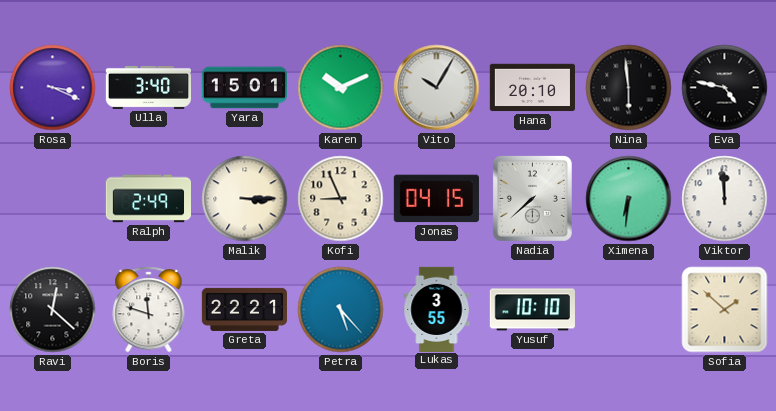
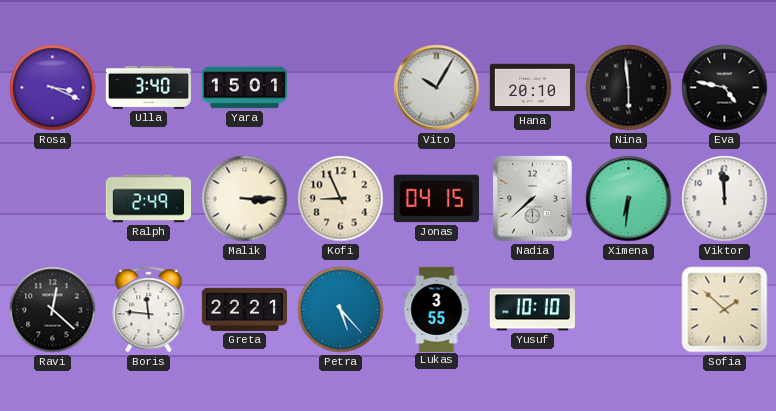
Karen: 10:11 -> none (341, 88)
Boris: 11:48 -> 11:46 (149, 310)
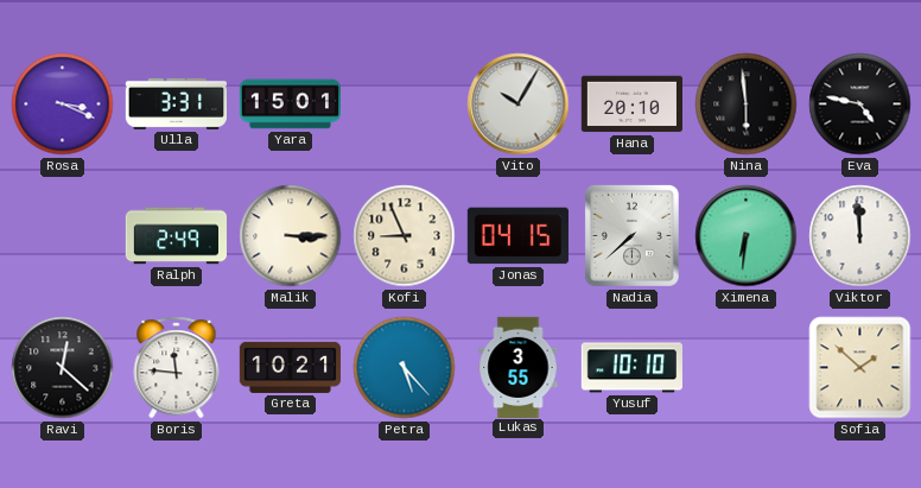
Ulla: 3:40 -> 3:31 (176, 103)
Greta: 22:21 -> 10:21 (290, 367)
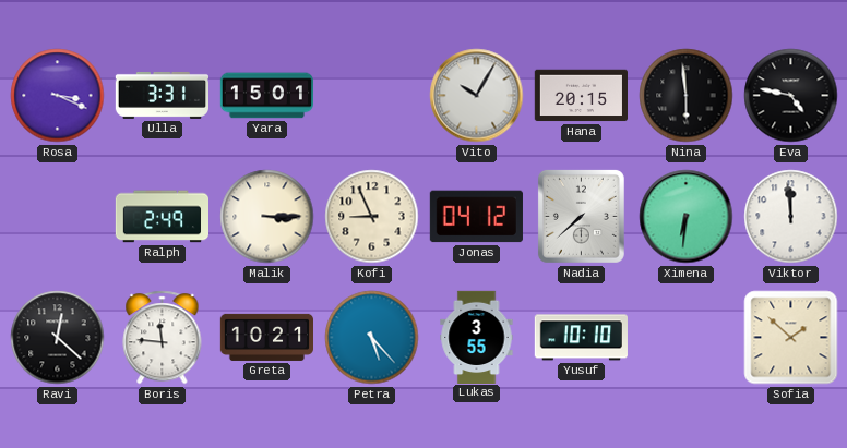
Hana: 20:10 -> 20:15 (581, 96)
Jonas: 04:15 -> 04:12 (476, 217)
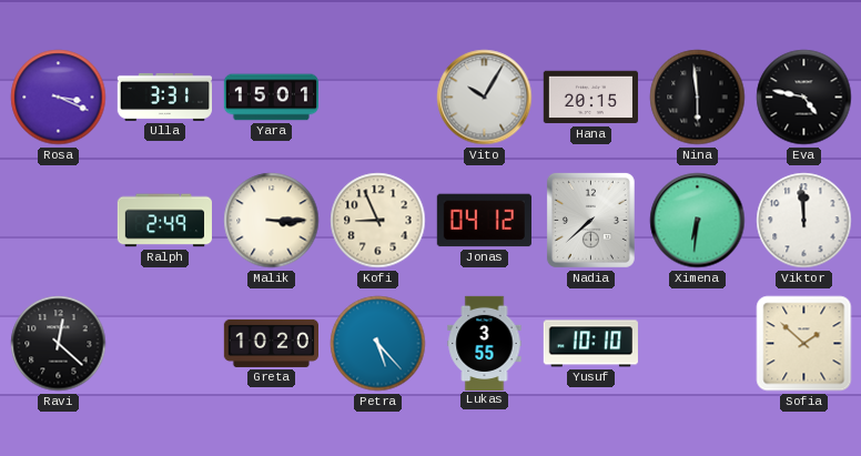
Boris: 11:46 -> none (163, 338)
Greta: 10:21 -> 10:20 (271, 343)
